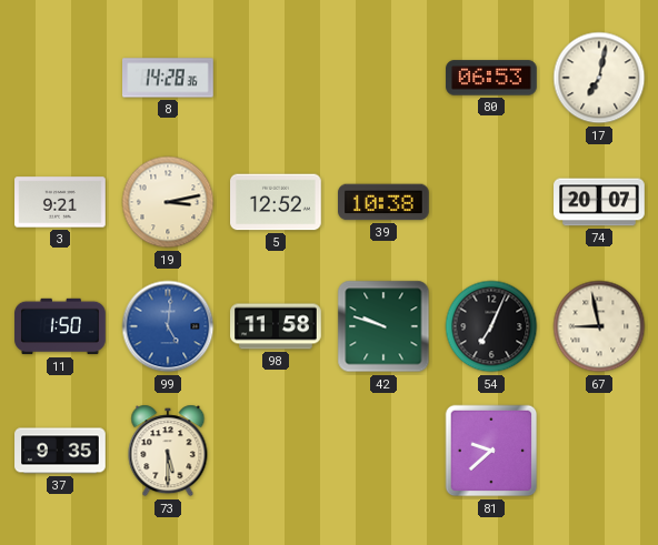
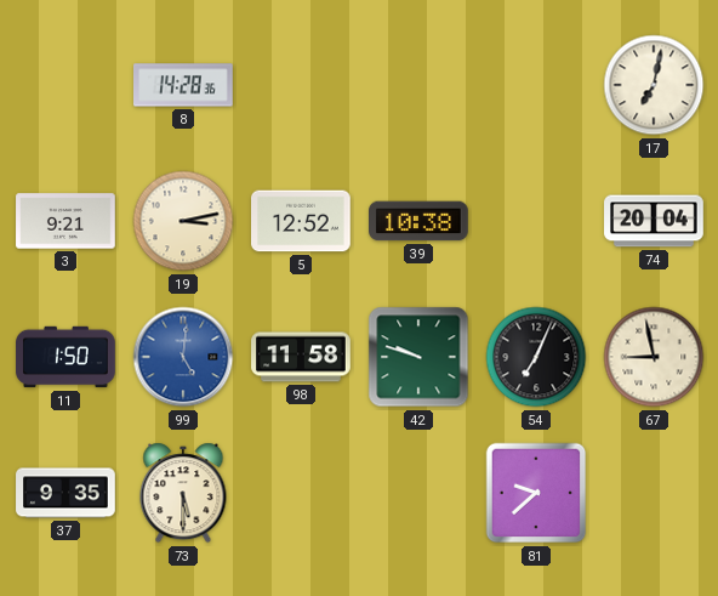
80: 06:53 -> none (491, 78)
74: 20:07 -> 20:04 (654, 221)
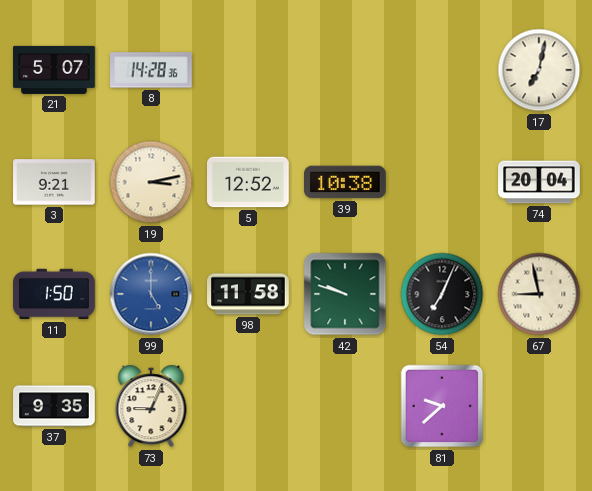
21: none -> 5:07 (54, 70)
99: 5:01 -> 5:00 (151, 294)
73: 5:30 -> 9:04 (151, 406)
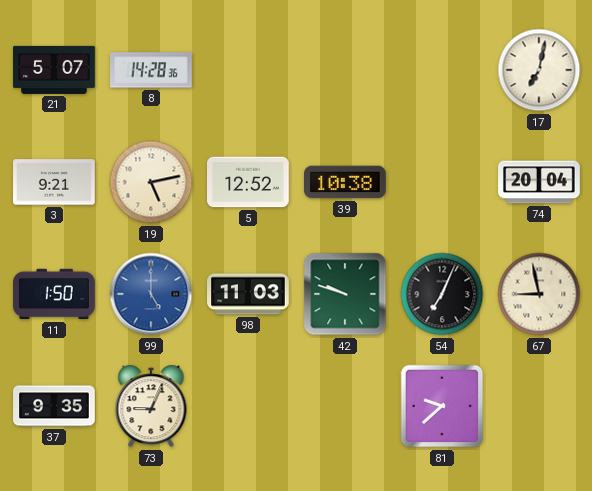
19: 3:13 -> 5:13 (151, 182)
98: 11:58 -> 11:03 (248, 294)
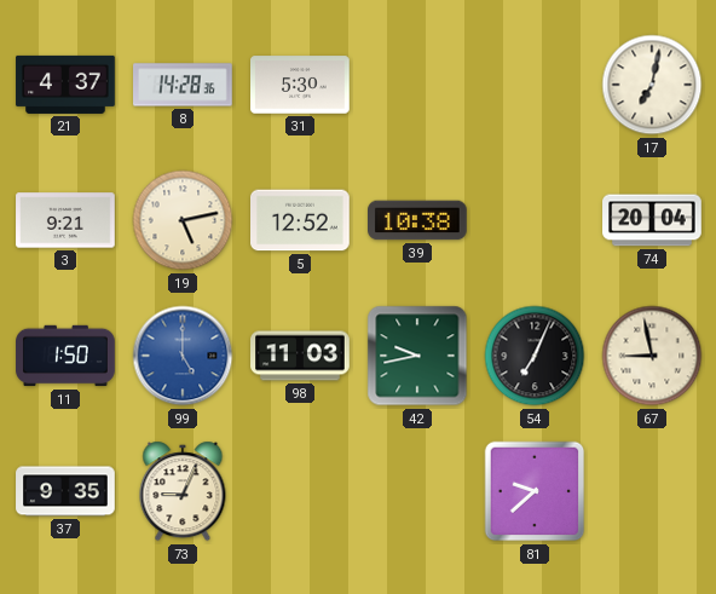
21: 5:07 -> 4:37 (65, 85)
31: none -> 5:30 (300, 85)
42: 9:48 -> 9:43 (417, 356)
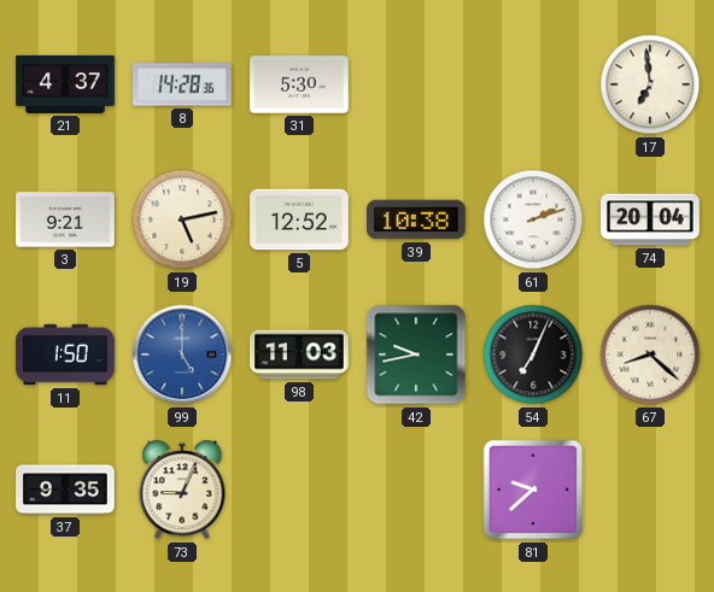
17: 7:02 -> 6:59 (650, 84)
61: none -> 2:12 (533, 219)
67: 8:58 -> 8:22 (650, 354)
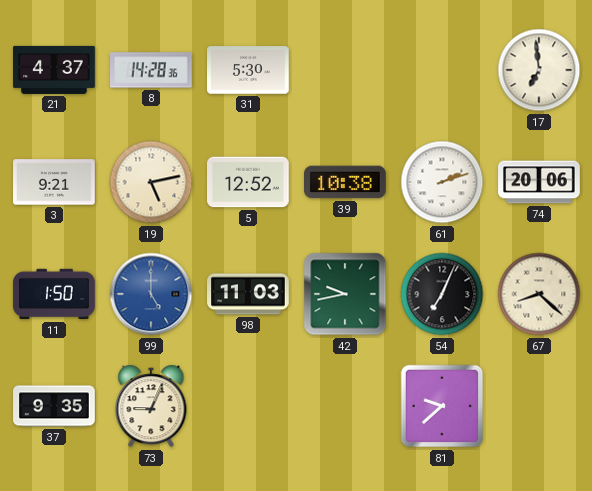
74: 20:04 -> 20:06 (539, 182)
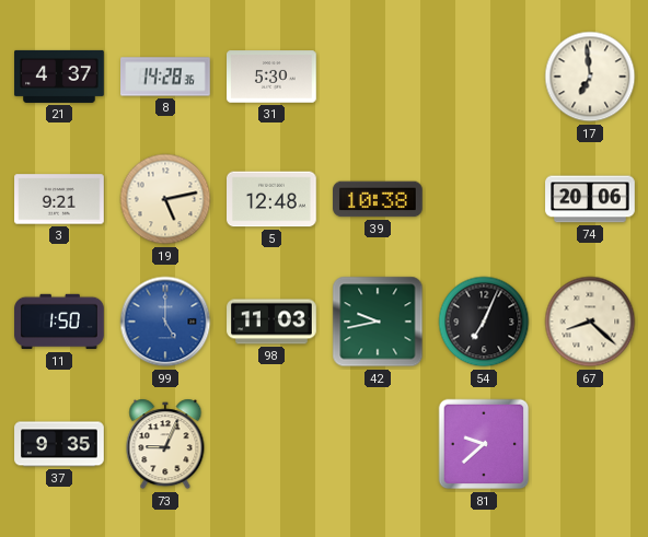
5: 12:52 -> 12:48 (271, 199)
61: 2:12 -> none (442, 182)
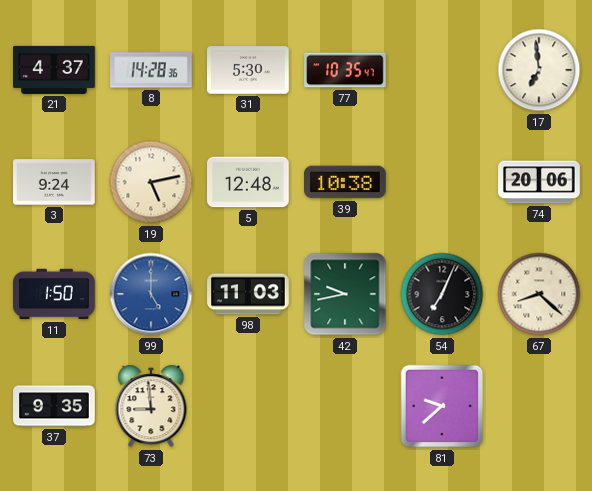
77: none -> 10:35 (345, 70)
3: 9:21 -> 9:24 (54, 182)
73: 9:04 -> 8:59 (151, 406)
